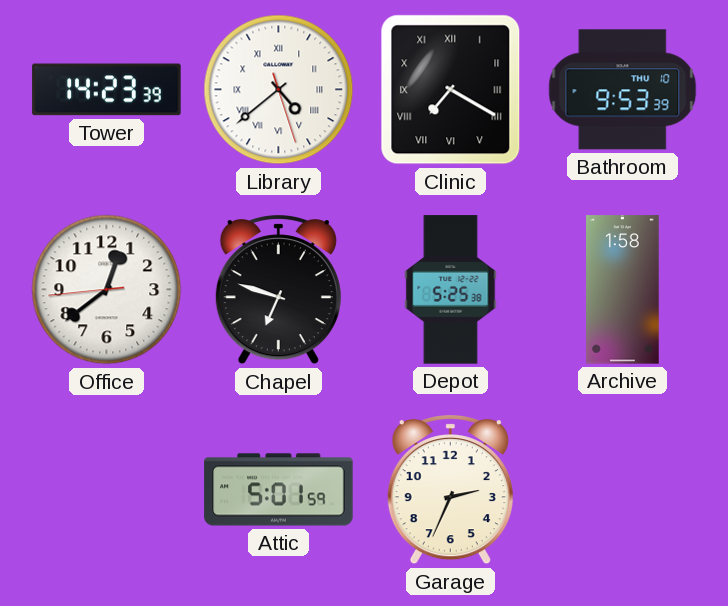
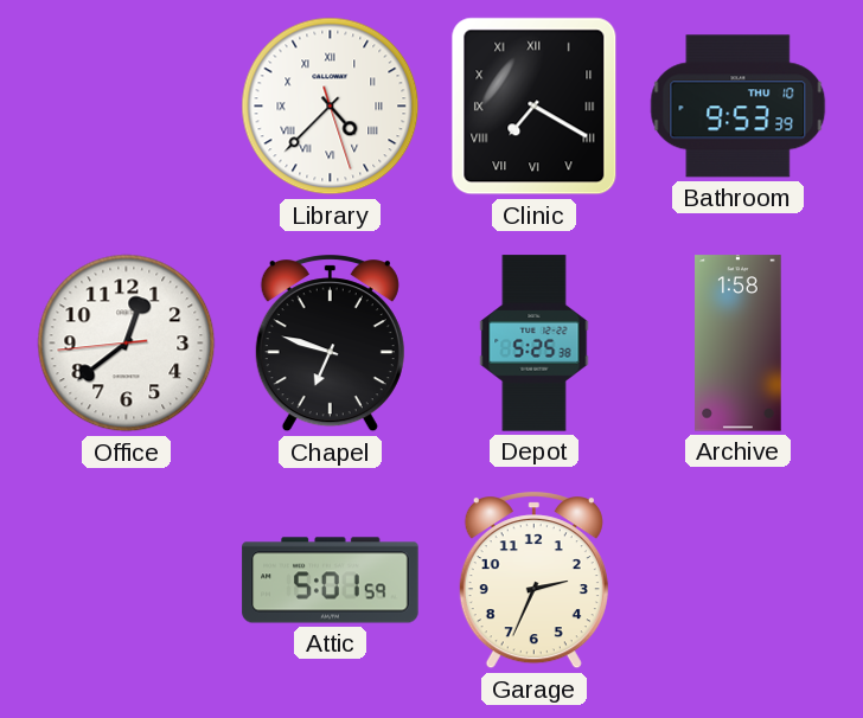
Tower: 14:23 -> none (107, 90)
Library: 4:38 -> 4:37 (331, 107)
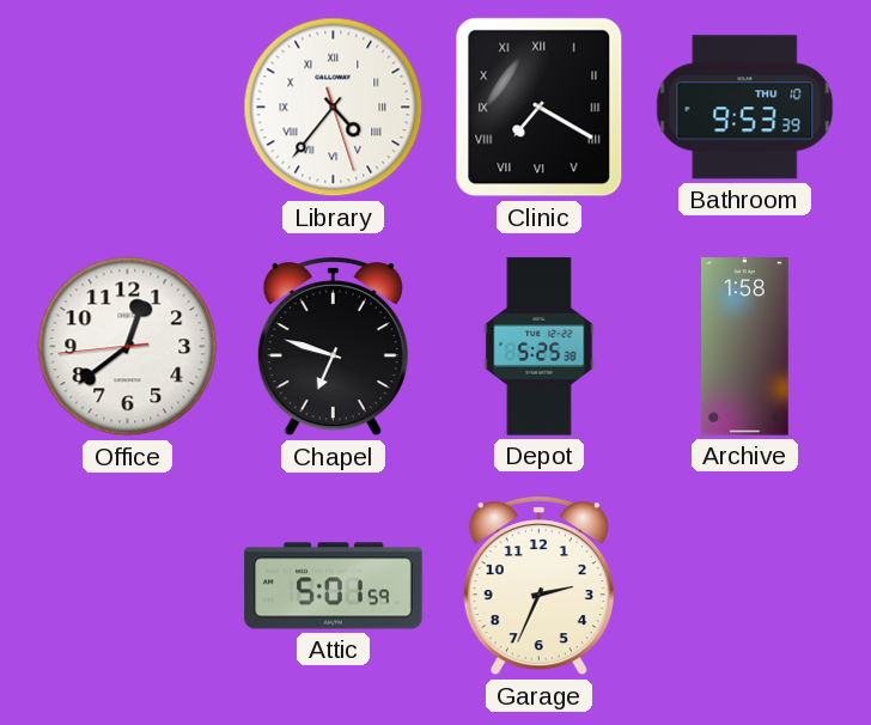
Library: 4:37 -> 4:36 (334, 108)
